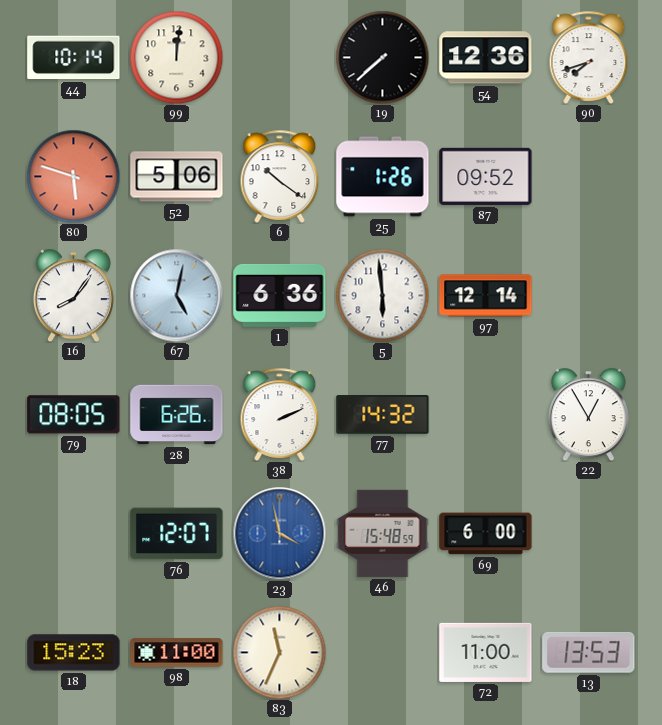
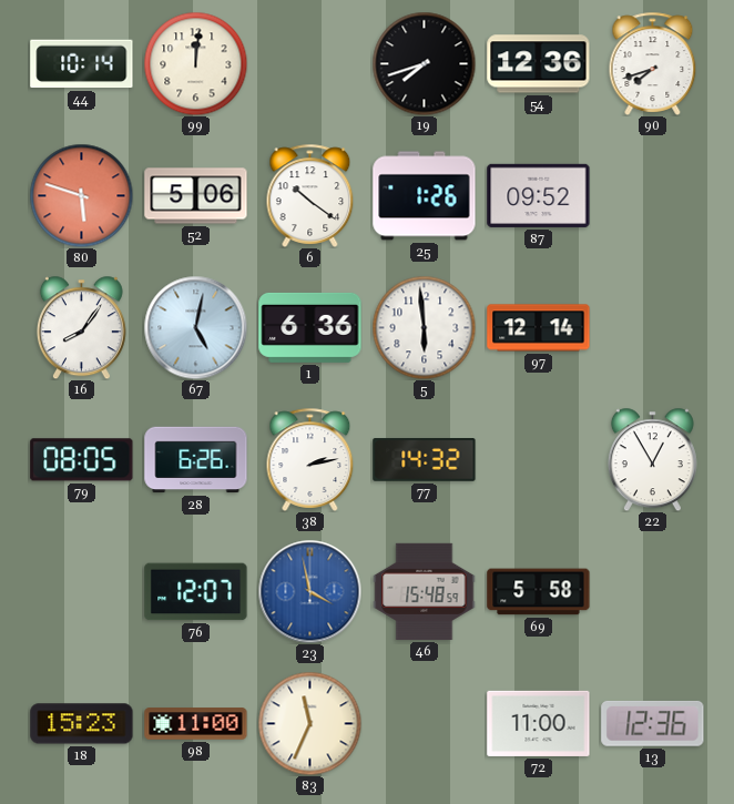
19: 7:38 -> 7:42 (424, 63)
38: 2:11 -> 2:13 (310, 459)
69: 6:00 -> 5:58 (539, 592)
13: 13:53 -> 12:36 (653, 723)
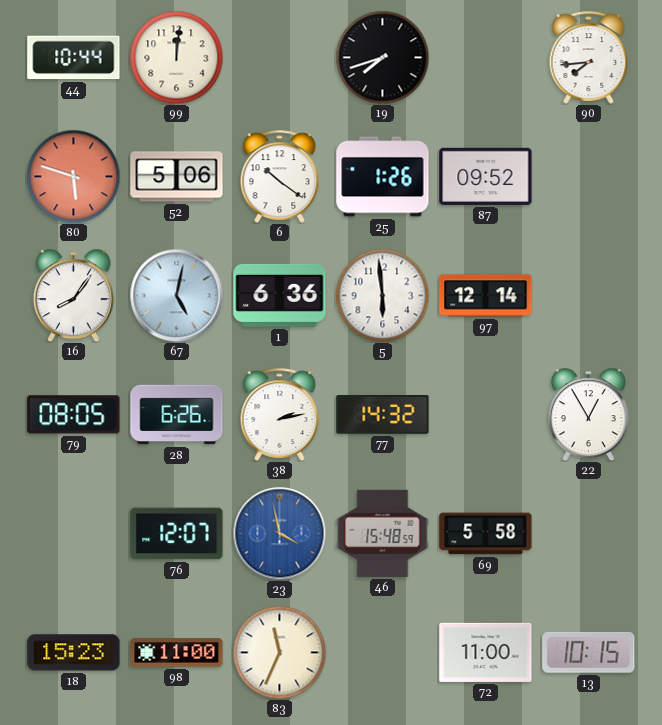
44: 10:14 -> 10:44 (74, 58)
54: 12:36 -> none (539, 64)
90: 7:42 -> 7:44 (589, 57)
13: 12:36 -> 10:15 (589, 652)
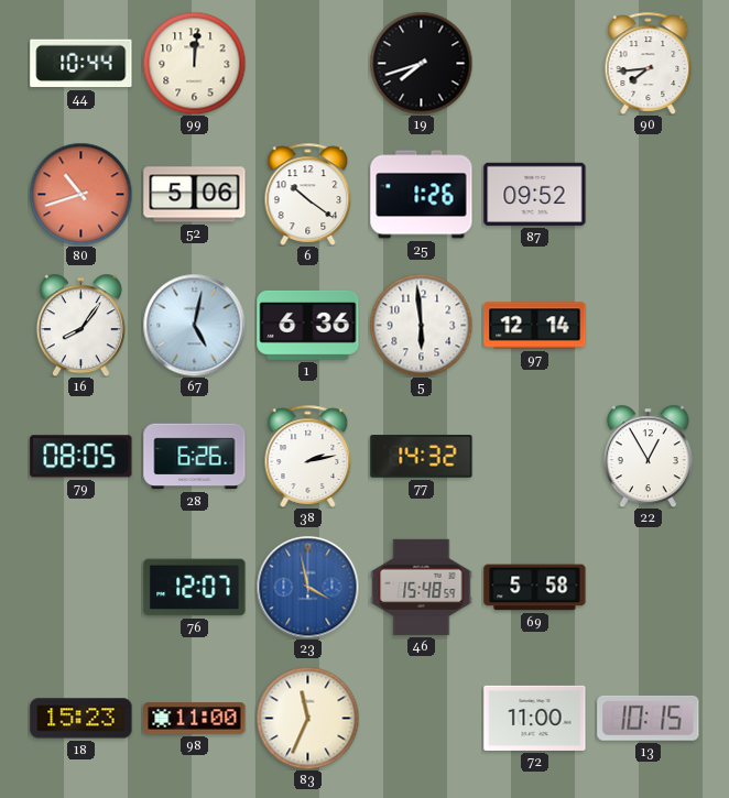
80: 5:48 -> 10:42 (80, 194)
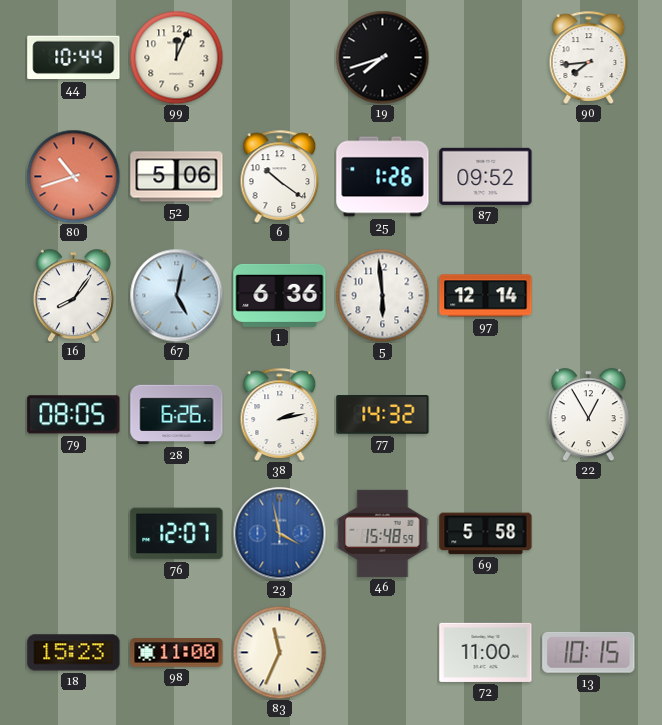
99: 12:01 -> 12:04 (176, 57)
